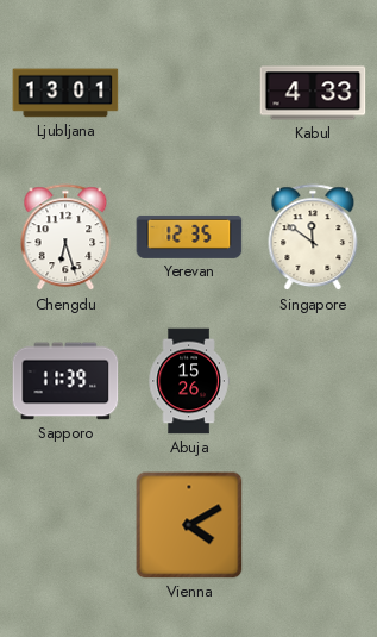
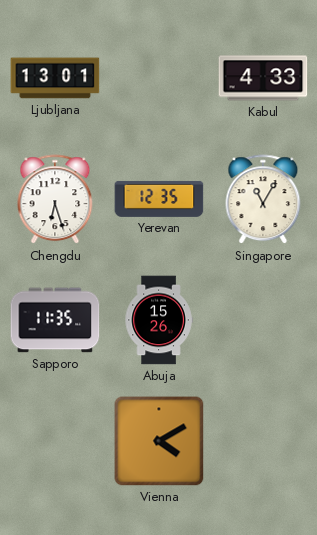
Singapore: 11:51 -> 11:05 (263, 200)
Sapporo: 11:39 -> 11:35 (55, 320)
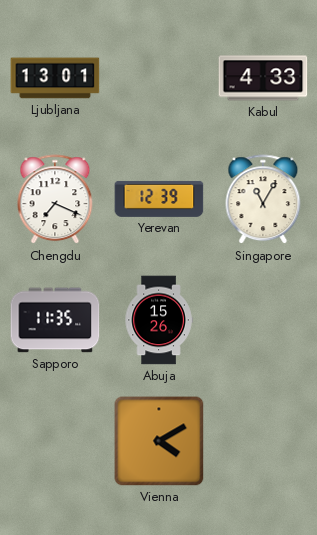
Chengdu: 6:27 -> 7:19 (55, 200)
Yerevan: 12:35 -> 12:39 (159, 199)
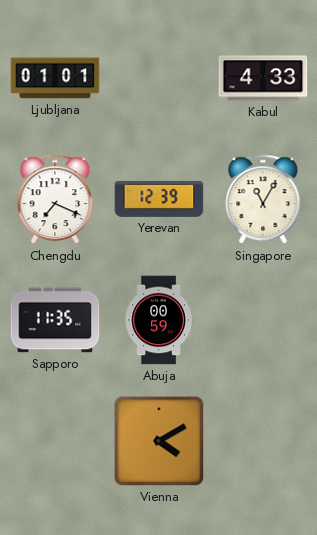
Ljubljana: 13:01 -> 01:01 (55, 78)
Abuja: 15:26 -> 00:59 (159, 320)
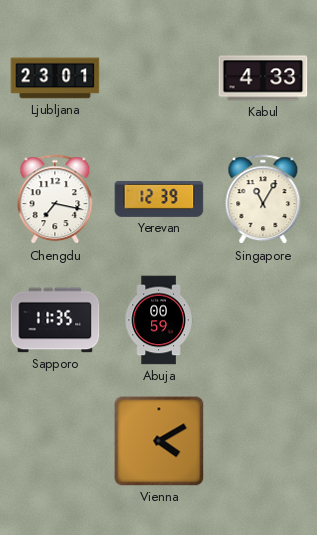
Ljubljana: 01:01 -> 23:01 (55, 78)
Chengdu: 7:19 -> 7:17 (55, 200)
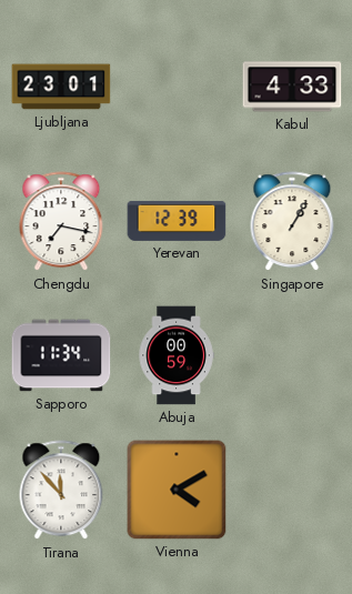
Singapore: 11:05 -> 1:05 (292, 222)
Sapporo: 11:35 -> 11:34 (61, 355)
Tirana: none -> 11:53 (61, 491)
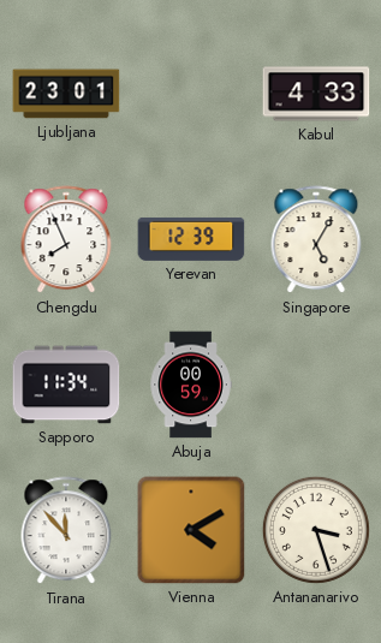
Chengdu: 7:17 -> 7:56 (66, 240)
Singapore: 1:05 -> 5:05 (316, 240)
Antananarivo: none -> 3:27 (316, 530)
